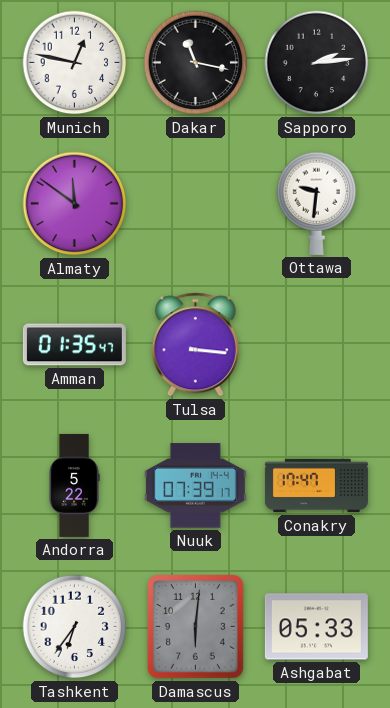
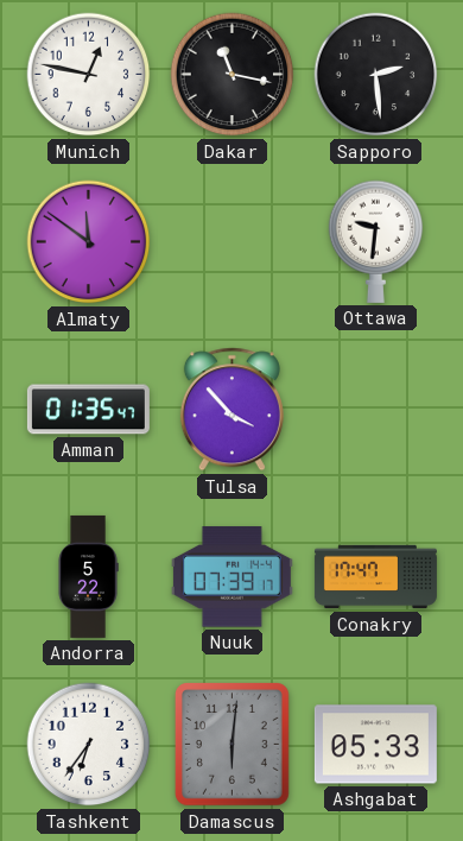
Sapporo: 2:14 -> 2:29 (376, 75)
Tulsa: 3:16 -> 3:53 (231, 410)
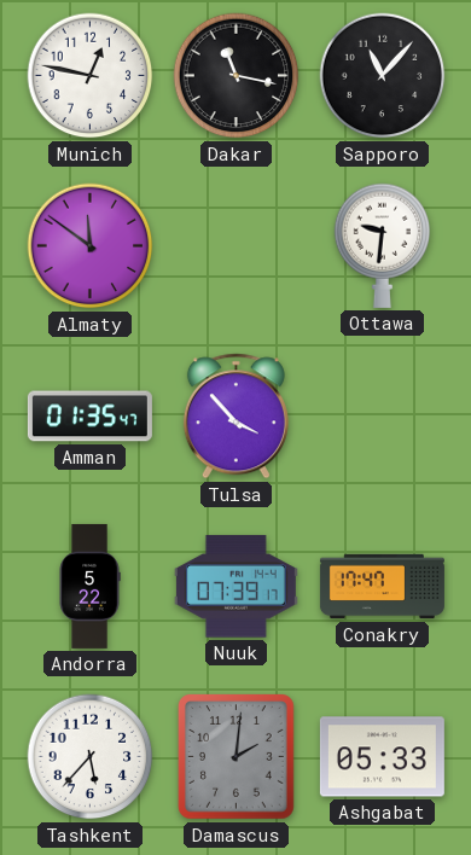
Sapporo: 2:29 -> 11:07 (383, 76)
Tashkent: 6:36 -> 5:37 (91, 757)
Damascus: 6:01 -> 2:01 (237, 757)
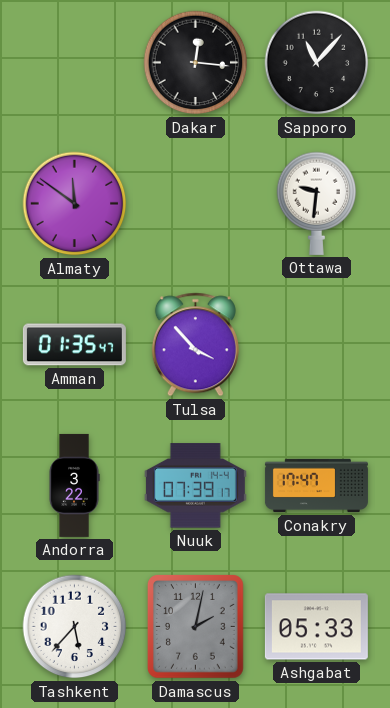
Munich: 12:47 -> none (91, 76)
Dakar: 11:17 -> 12:16 (196, 63)
Andorra: 5:22 -> 3:22 (74, 485)
Damascus: 2:01 -> 2:02 (196, 627)
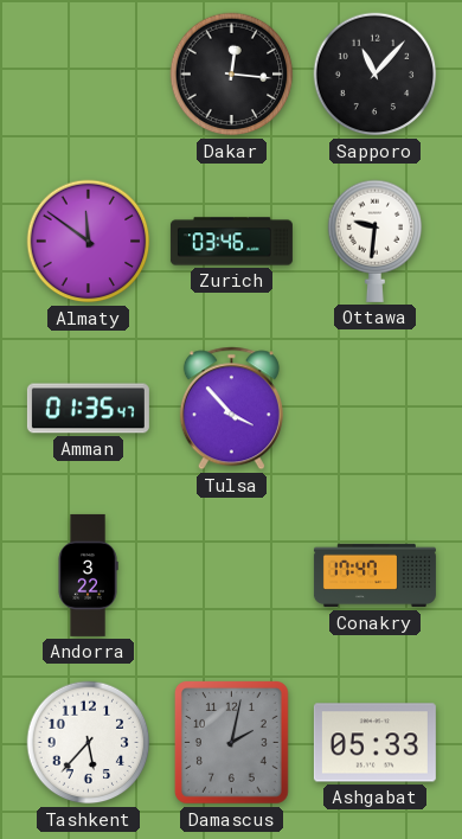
Zurich: none -> 03:46 (231, 242)
Nuuk: 07:39 -> none (195, 486)
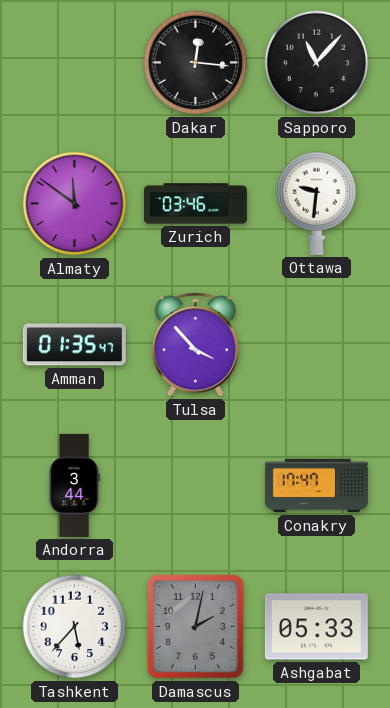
Andorra: 3:22 -> 3:44 (74, 485)
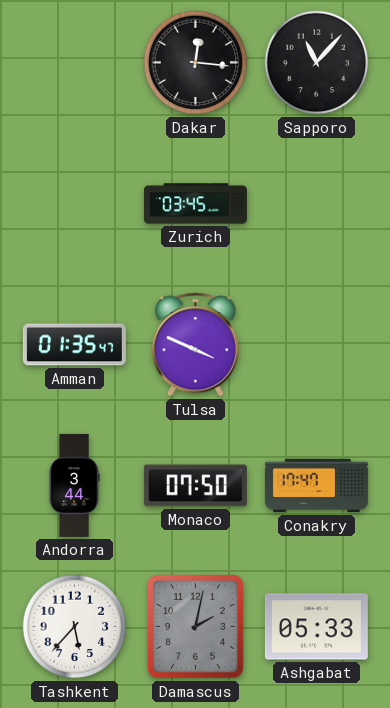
Almaty: 11:51 -> none (75, 204)
Zurich: 03:46 -> 03:45 (195, 204)
Ottawa: 9:31 -> none (317, 203)
Tulsa: 3:53 -> 3:49 (195, 345)
Monaco: none -> 07:50 (195, 486)
